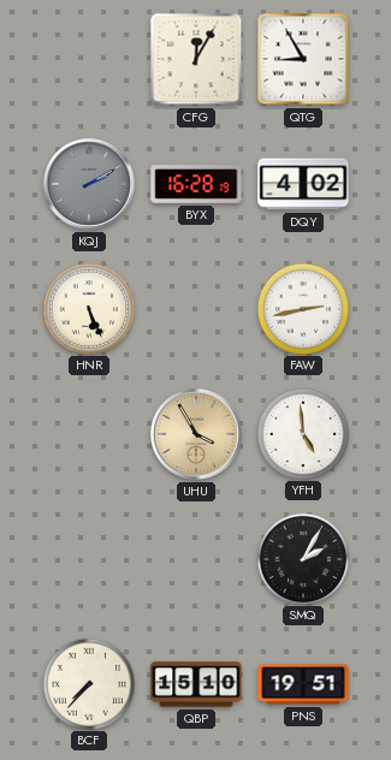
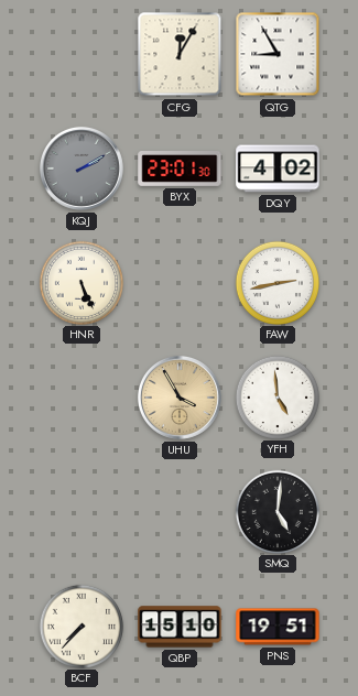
BYX: 16:28 -> 23:01 (180, 170)
SMQ: 2:05 -> 5:01 (276, 511)
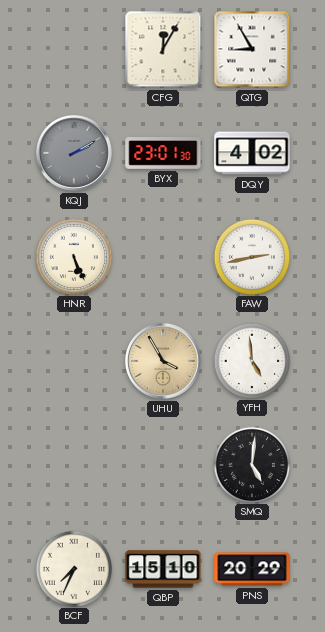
BCF: 7:37 -> 7:34 (73, 568)
PNS: 19:51 -> 20:29 (252, 569)
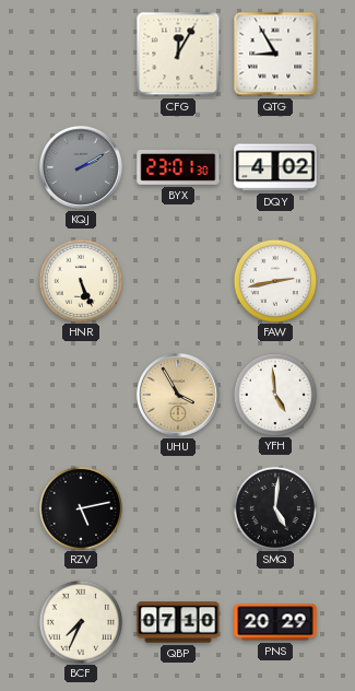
RZV: none -> 5:13 (80, 507)
QBP: 15:10 -> 07:10 (178, 622)
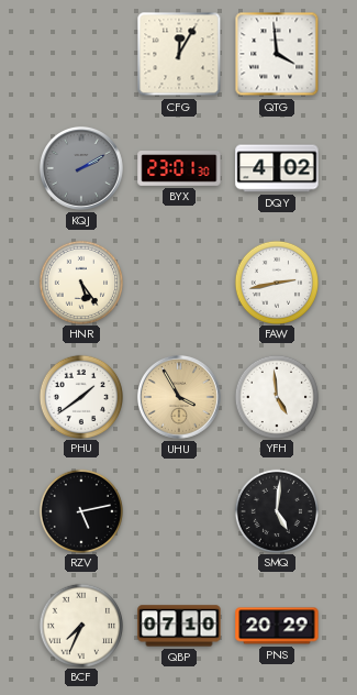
QTG: 8:55 -> 3:59 (277, 54)
HNR: 5:26 -> 5:24 (80, 282)
PHU: none -> 1:39 (80, 396)
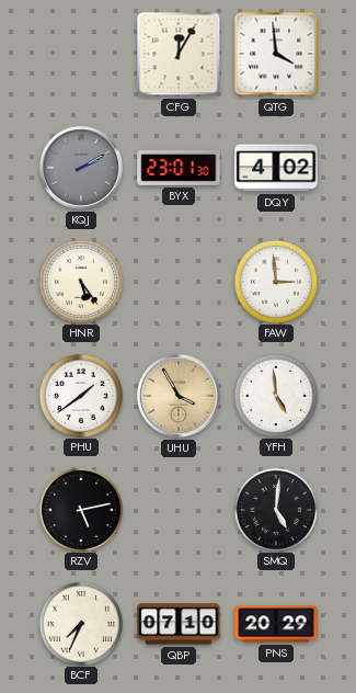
FAW: 2:43 -> 2:59 (275, 281)
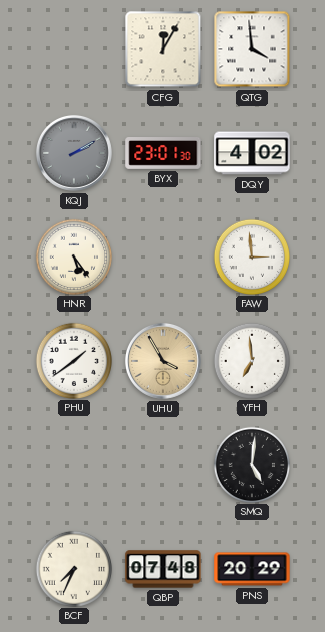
YFH: 4:59 -> 6:59 (251, 360)
RZV: 5:13 -> none (80, 509)
QBP: 07:10 -> 07:48 (163, 569)
